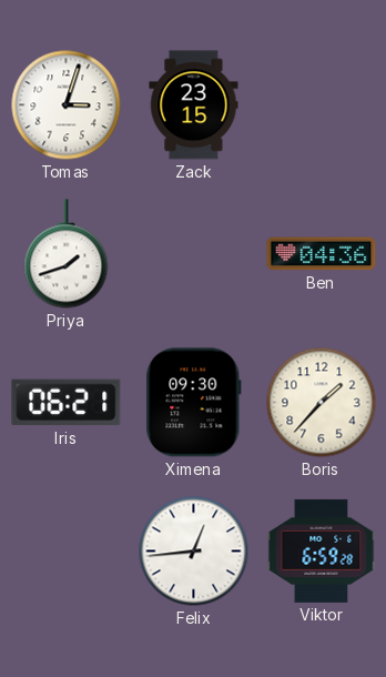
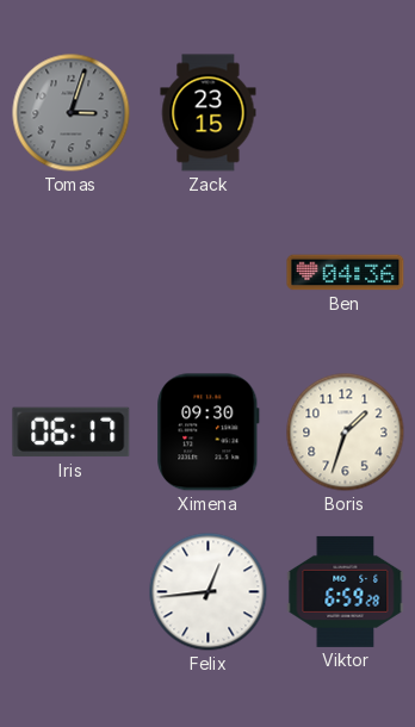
Tomas dial: white -> grey (72, 113)
Priya: 1:42 -> none (67, 254)
Iris: 06:21 -> 06:17 (72, 433)
Boris: 1:37 -> 1:33 (346, 433)
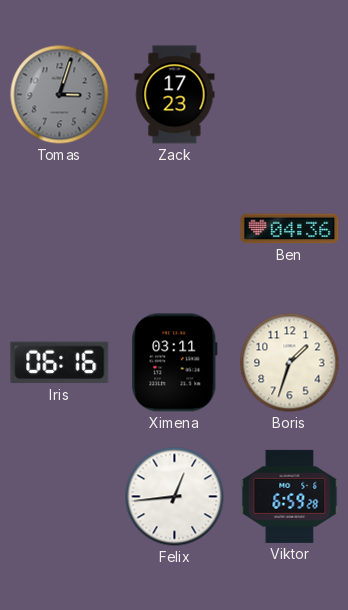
Zack: 23:15 -> 17:23 (175, 95)
Iris: 06:17 -> 06:16 (60, 363)
Ximena: 09:30 -> 03:11 (175, 363)
